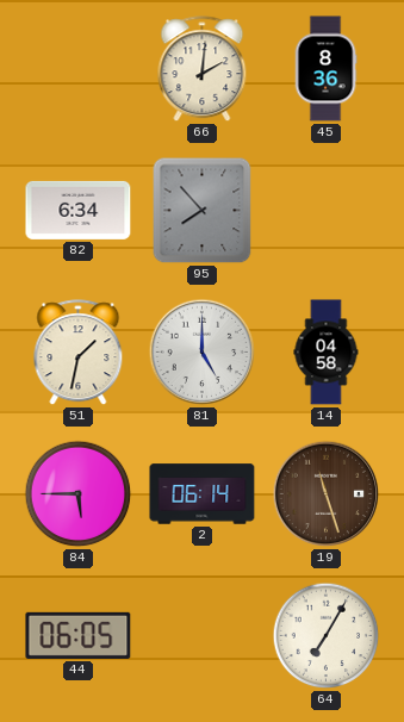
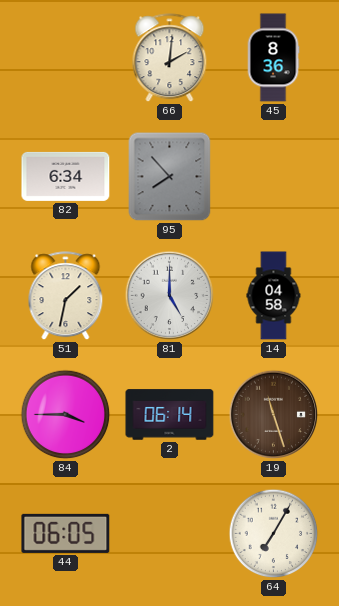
84: 5:45 -> 3:45 (66, 415)
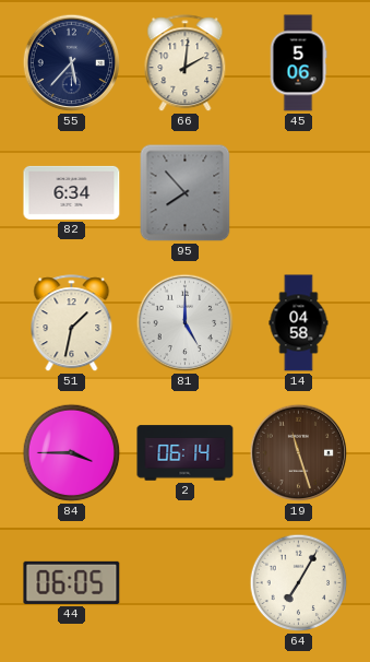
55: none -> 5:37 (72, 63)
45: 8:36 -> 5:06 (298, 63)
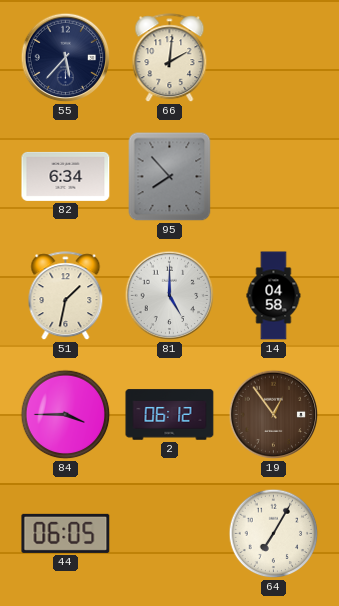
45: 5:06 -> none (298, 63)
2: 06:14 -> 06:12 (170, 415)
19: 11:27 -> 12:54 (274, 415)
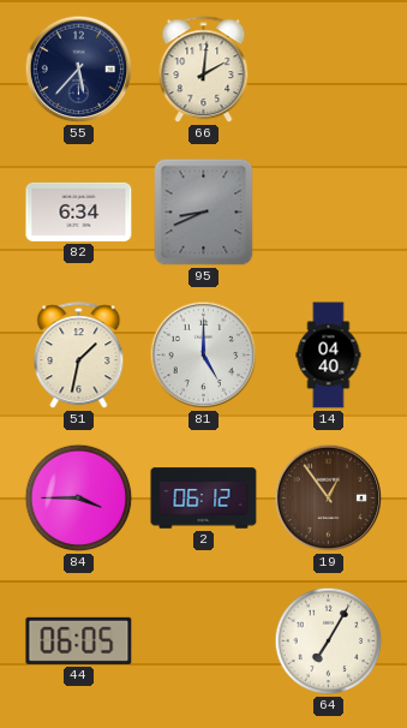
95: 7:53 -> 8:41 (204, 213)
14: 04:58 -> 04:40 (329, 356)
